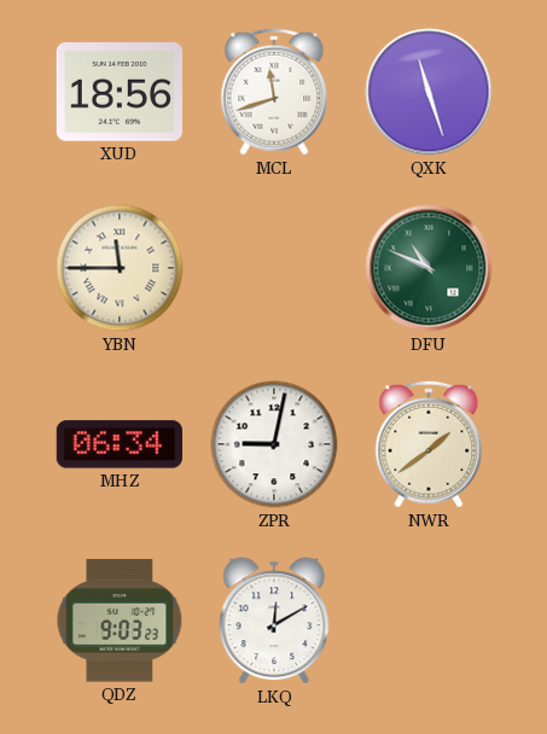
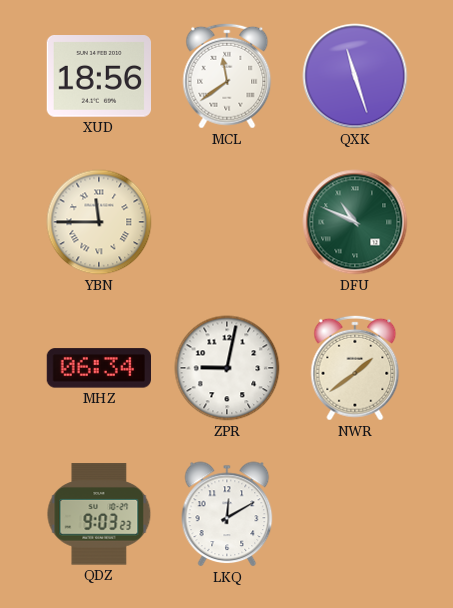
MCL: 11:42 -> 11:39 (227, 76)
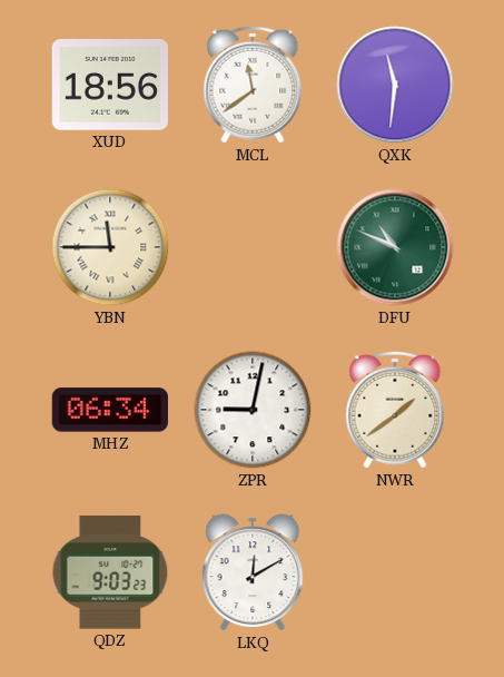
QXK: 11:27 -> 11:31 (395, 85)
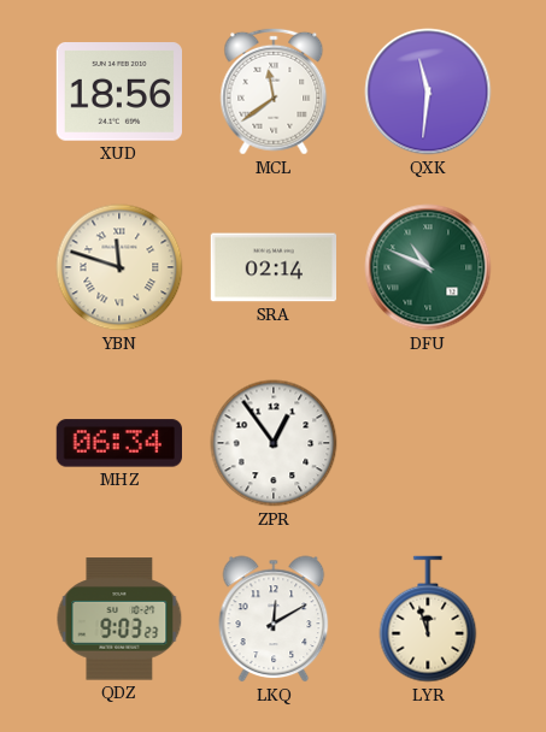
YBN: 11:45 -> 11:48 (119, 267)
SRA: none -> 02:14 (272, 267)
ZPR: 9:02 -> 12:54 (274, 443)
NWR: 1:39 -> none (395, 410)
LYR: none -> 11:57 (428, 619)
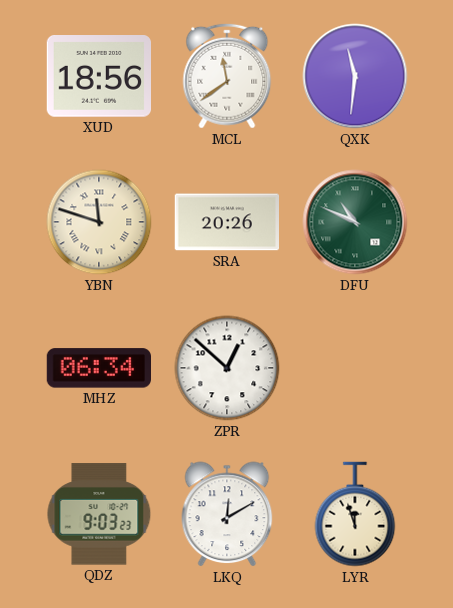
SRA: 02:14 -> 20:26 (226, 222)
ZPR: 12:54 -> 12:52 (227, 368)
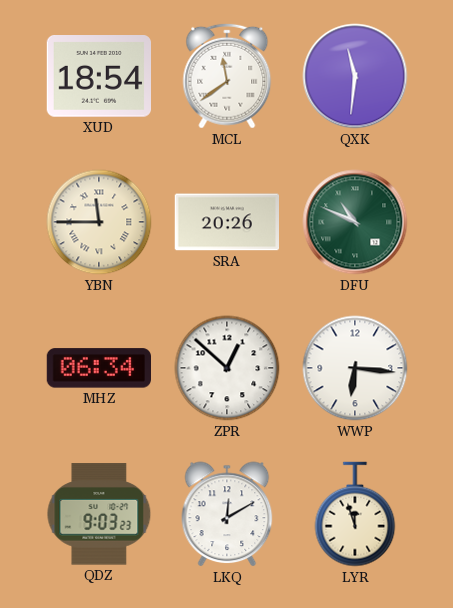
XUD: 18:56 -> 18:54 (98, 77)
YBN: 11:48 -> 11:45 (99, 222)
WWP: none -> 6:16 (355, 368)
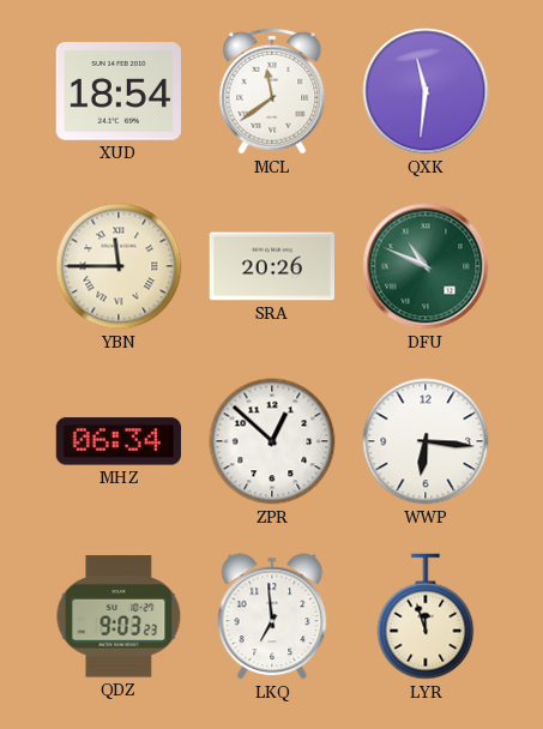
LKQ: 12:10 -> 6:59 (272, 616)
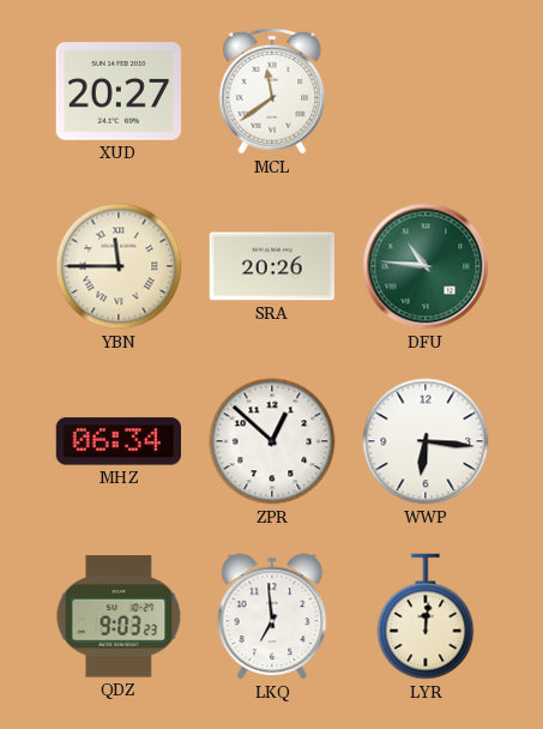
XUD: 18:54 -> 20:27 (117, 92)
QXK: 11:31 -> none (426, 91)
DFU: 10:49 -> 10:46 (426, 266)
LYR: 11:57 -> 12:01 (426, 616)
